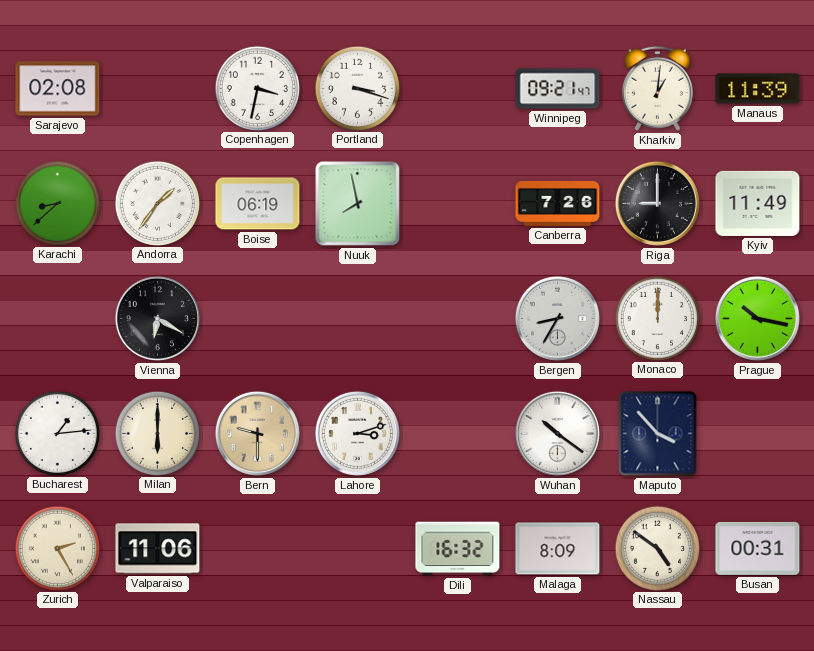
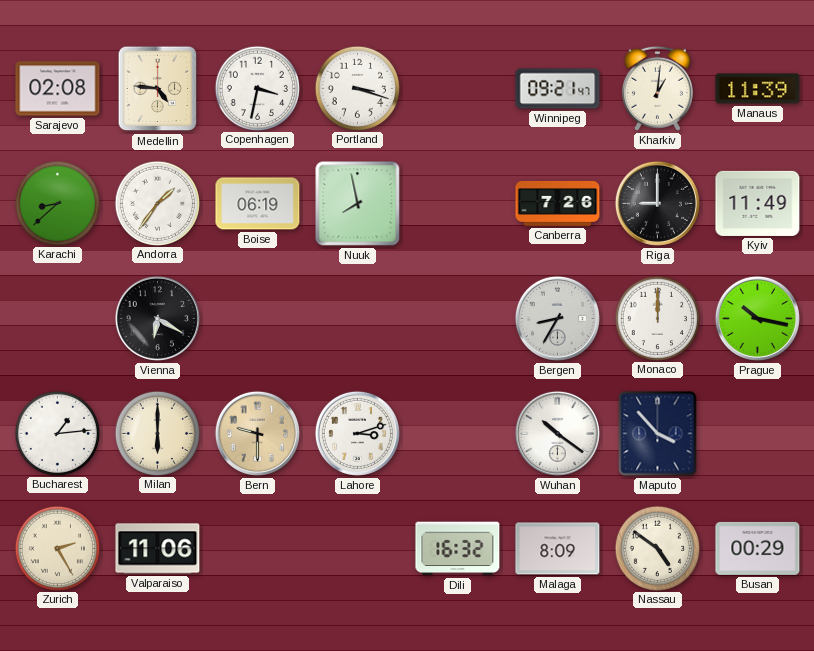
Medellin: none -> 4:46 (158, 89)
Busan: 00:31 -> 00:29 (758, 548)
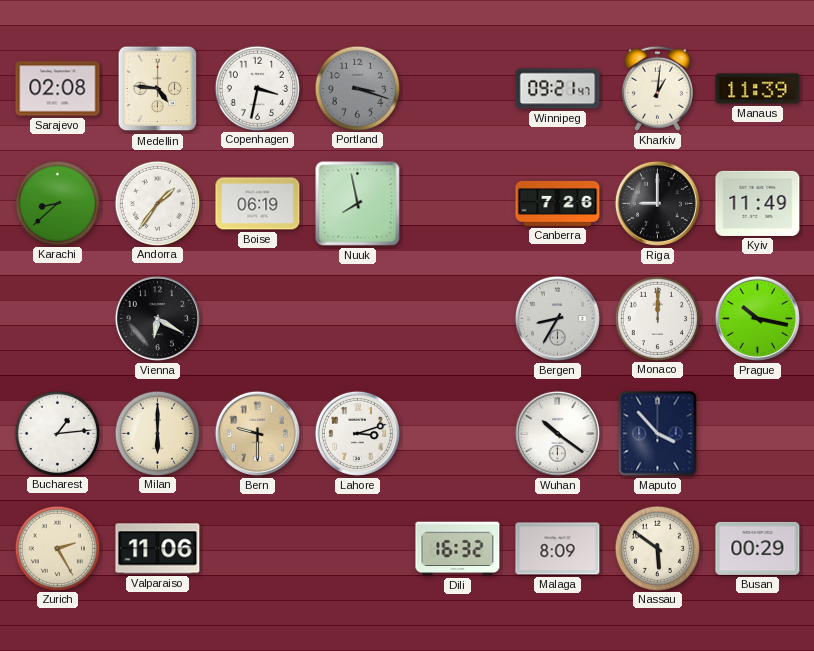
Portland dial: white -> grey (357, 88)
Nassau: 4:51 -> 5:51 (657, 548)
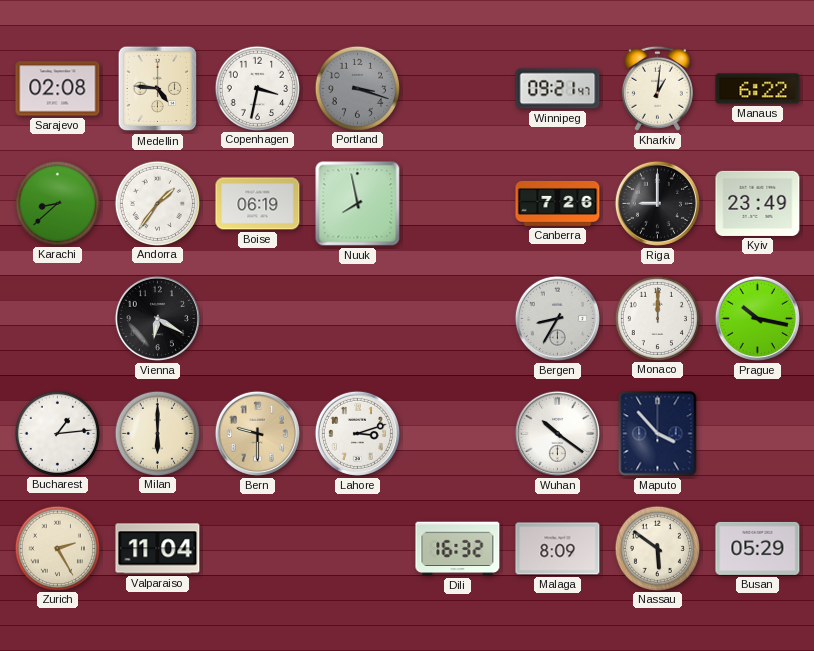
Manaus: 11:39 -> 6:22 (758, 89)
Kyiv: 11:49 -> 23:49 (758, 203)
Valparaiso: 11:06 -> 11:04 (158, 549)
Busan: 00:29 -> 05:29 (758, 548)
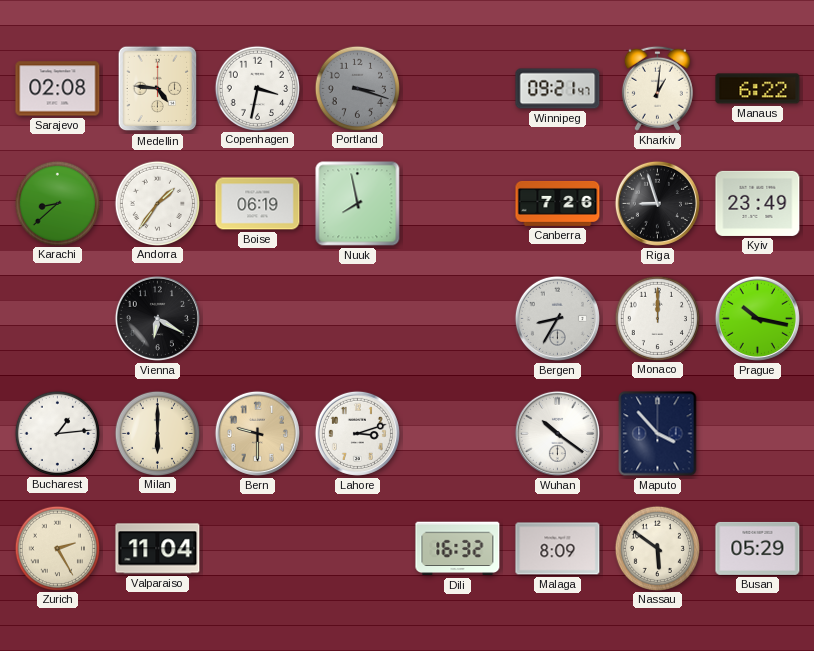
Riga: 9:00 -> 8:57 (657, 203)
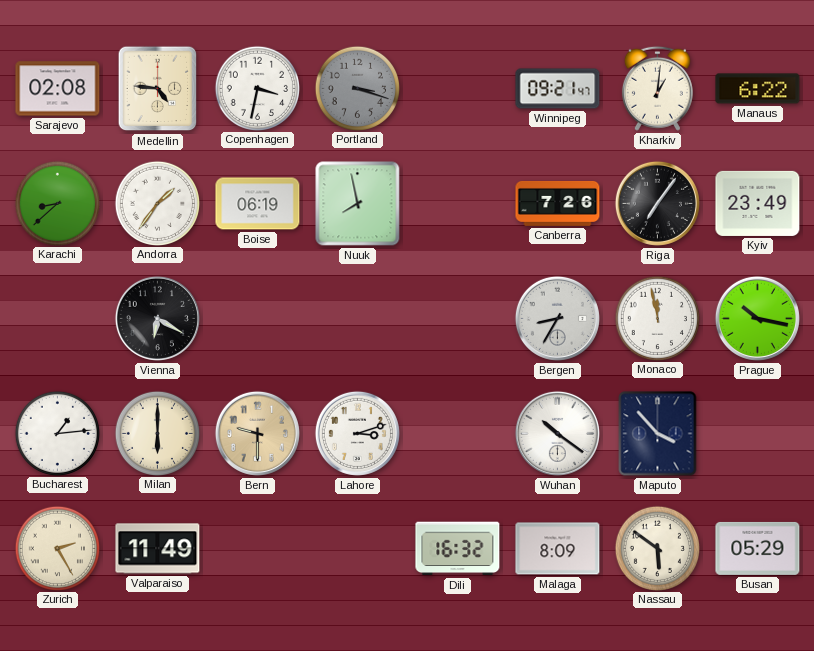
Riga: 8:57 -> 7:06 (657, 203)
Monaco: 12:00 -> 11:58 (657, 318)
Valparaiso: 11:04 -> 11:49 (158, 549)
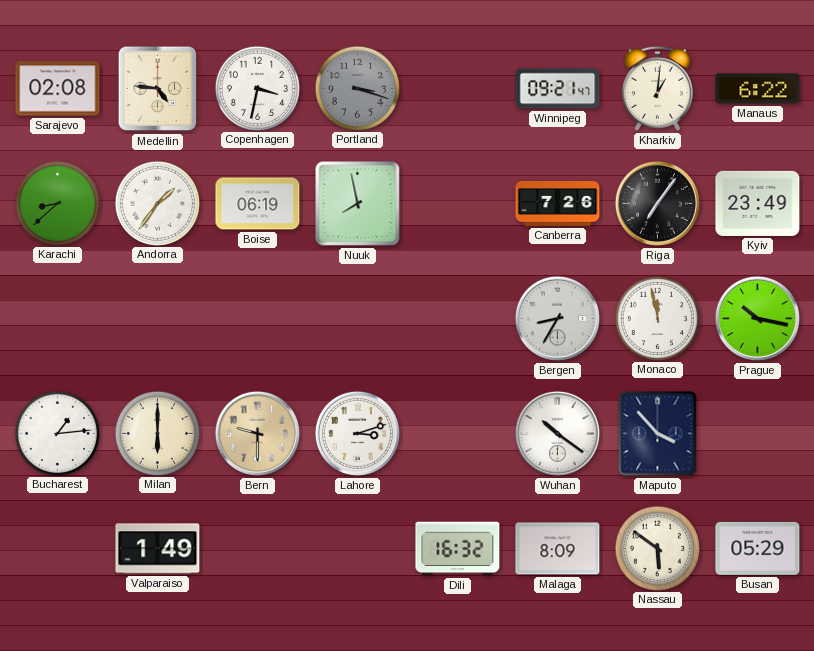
Vienna: 6:20 -> none (157, 318)
Zurich: 2:25 -> none (57, 548)
Valparaiso: 11:49 -> 1:49 (158, 549)
